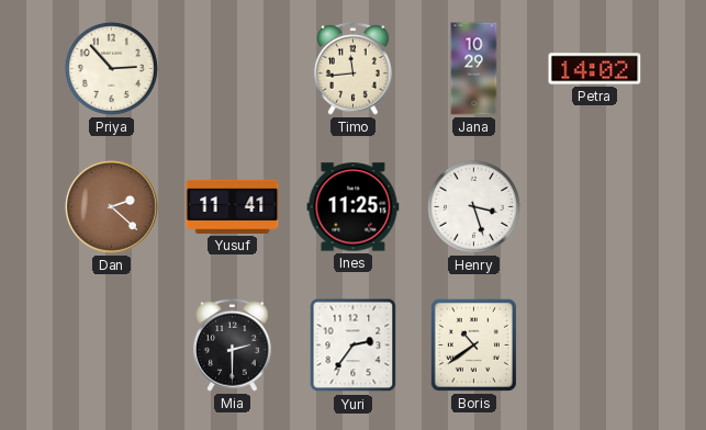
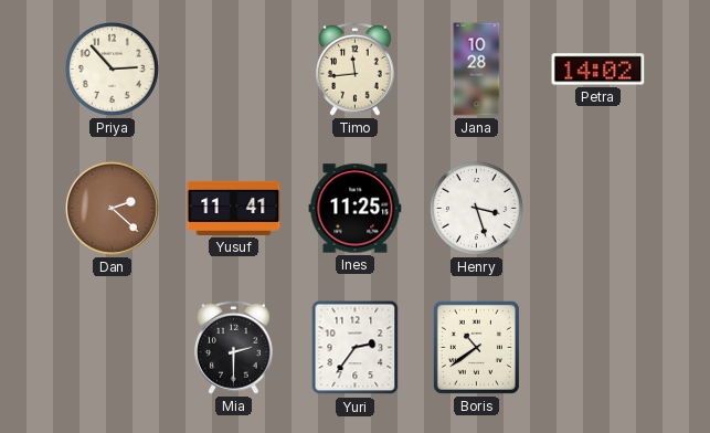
Jana: 10:29 -> 10:28 (477, 70)
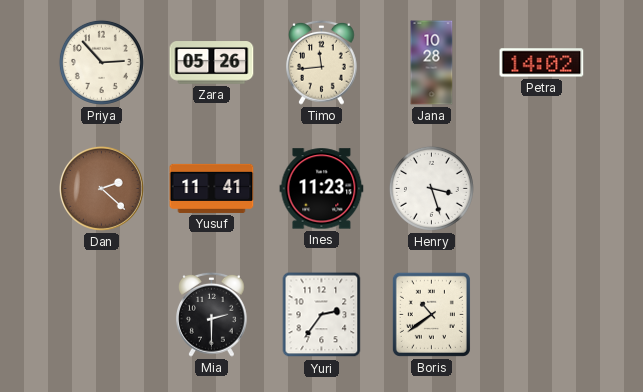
Zara: none -> 05:26 (212, 63)
Ines: 11:25 -> 11:23 (322, 189)
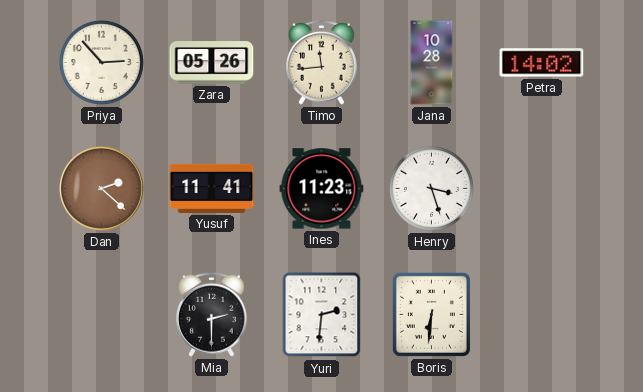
Yuri: 2:36 -> 2:31 (322, 315)
Boris: 10:39 -> 6:31 (431, 314)
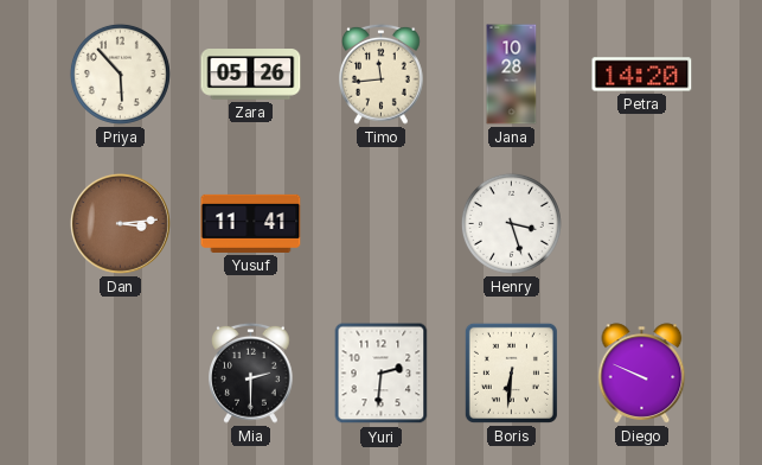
Priya: 2:53 -> 5:53 (120, 74)
Petra: 14:02 -> 14:20 (642, 75)
Dan: 2:22 -> 3:14 (121, 224)
Ines: 11:23 -> none (322, 189)
Diego: none -> 9:49 (642, 374)
